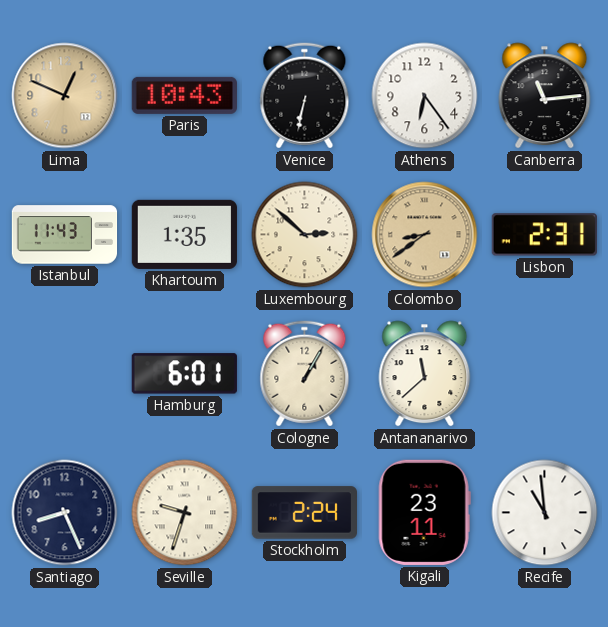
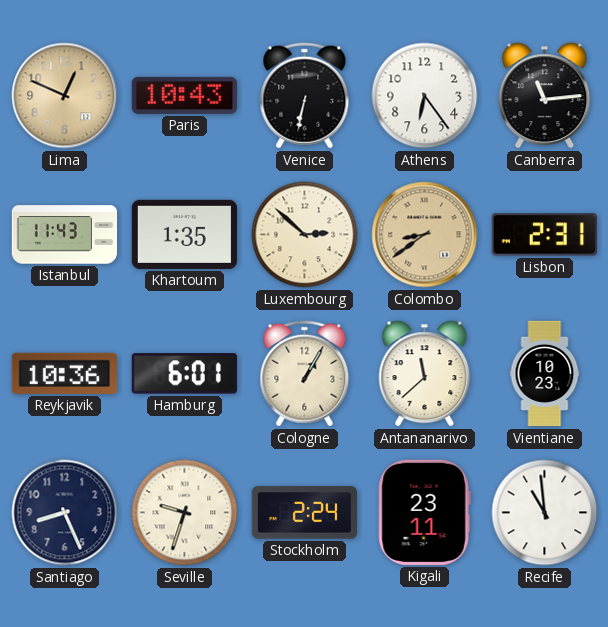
Reykjavik: none -> 10:36 (64, 373)
Vientiane: none -> 10:23 (545, 374)
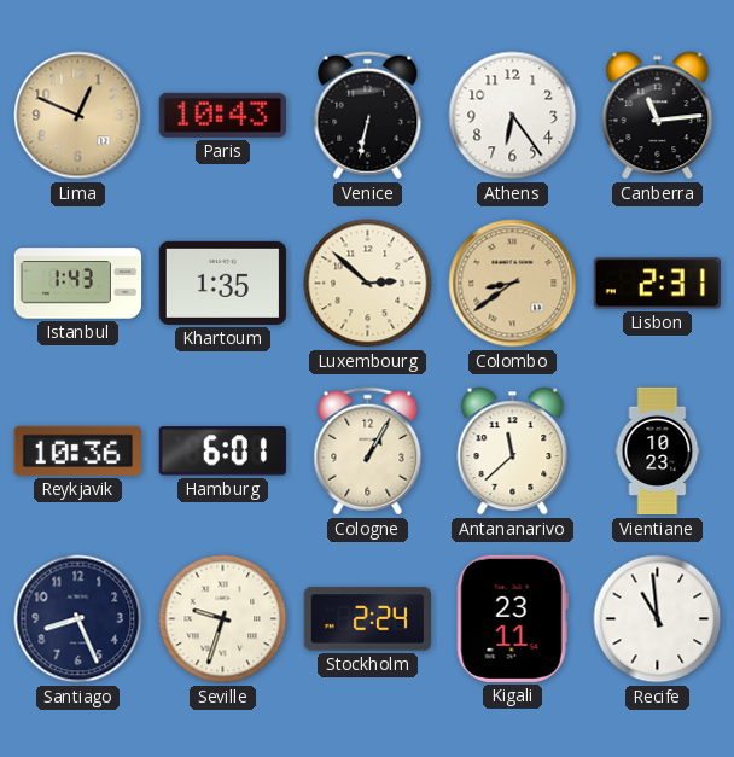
Istanbul: 11:43 -> 1:43 (78, 284)
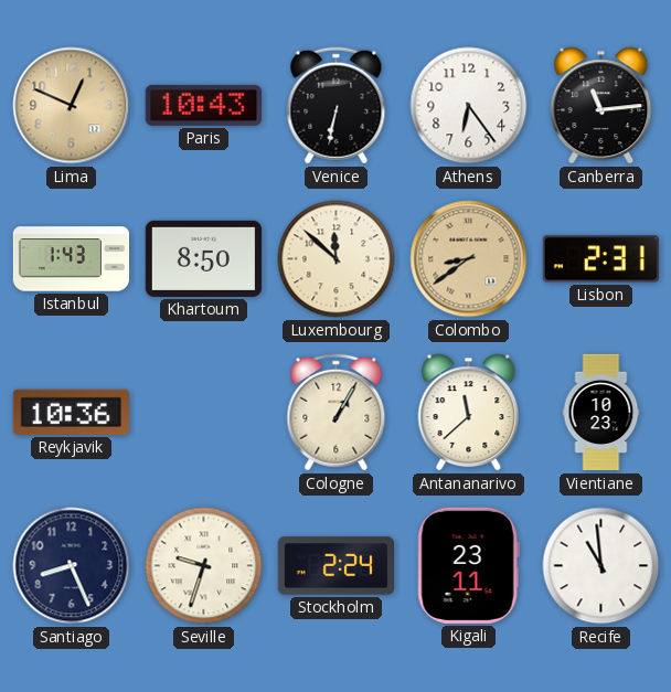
Khartoum: 1:35 -> 8:50 (203, 258)
Luxembourg: 2:52 -> 11:52 (337, 259)
Hamburg: 6:01 -> none (222, 452)
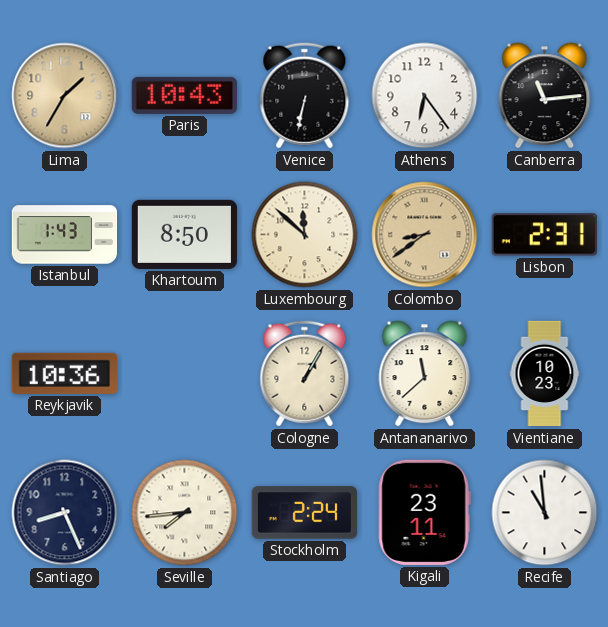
Lima: 12:49 -> 1:35 (65, 96)
Seville: 9:33 -> 7:44 (185, 513)
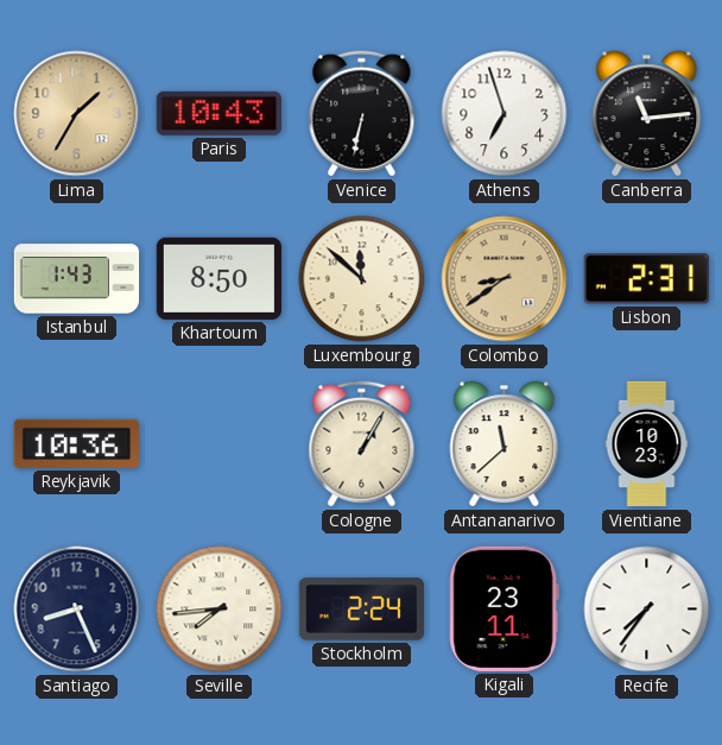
Athens: 6:24 -> 6:57 (505, 114)
Recife: 10:59 -> 7:36 (647, 610)
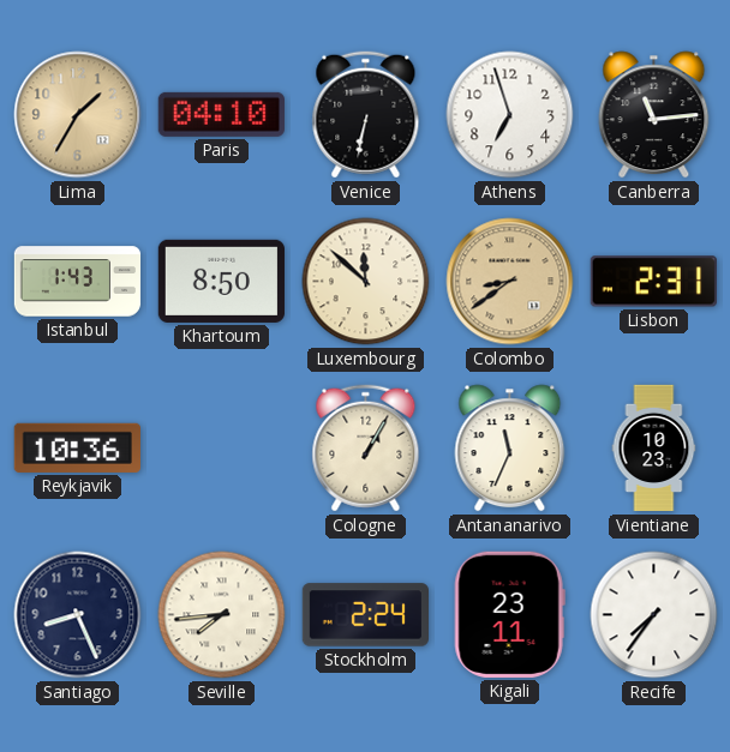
Paris: 10:43 -> 04:10 (221, 114)
Antananarivo: 11:38 -> 11:34 (510, 449)
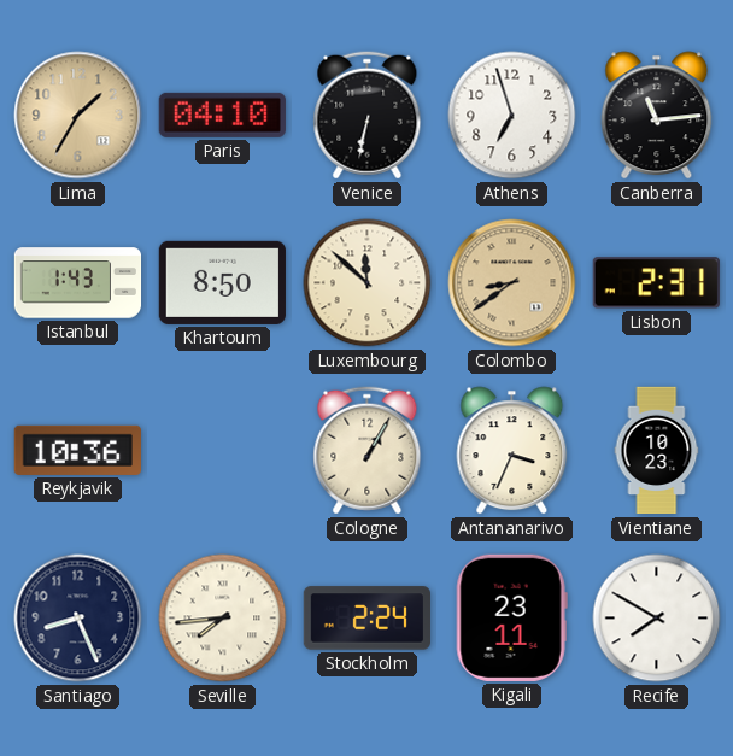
Antananarivo: 11:34 -> 3:34 (512, 451)
Recife: 7:36 -> 7:50 (657, 619)
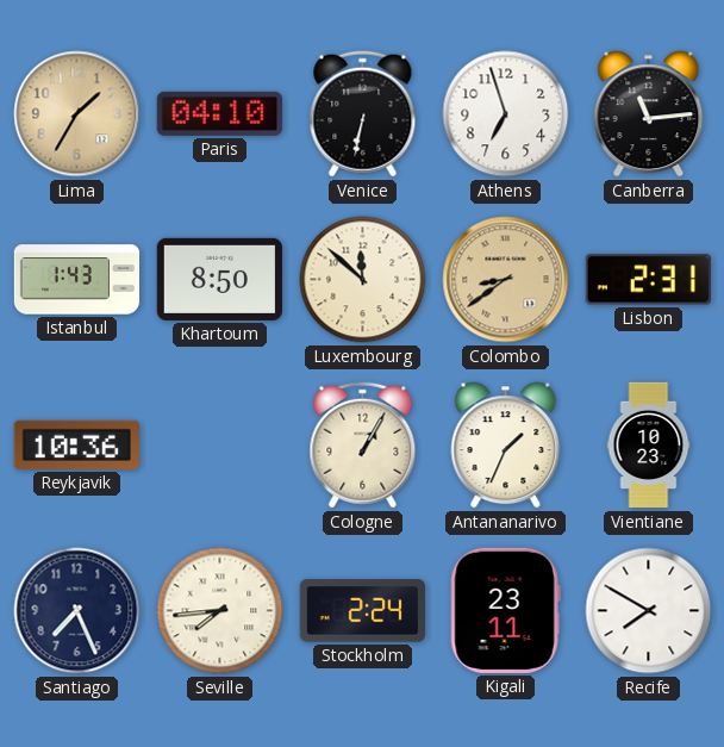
Antananarivo: 3:34 -> 1:34 (506, 446)
Santiago: 8:26 -> 7:26 (77, 611)
